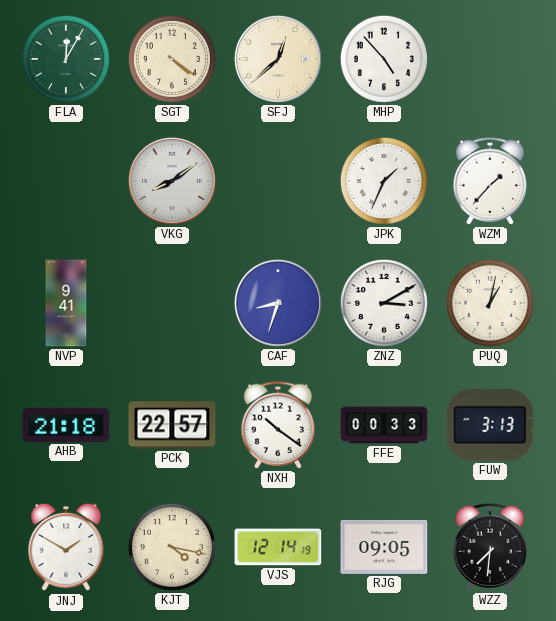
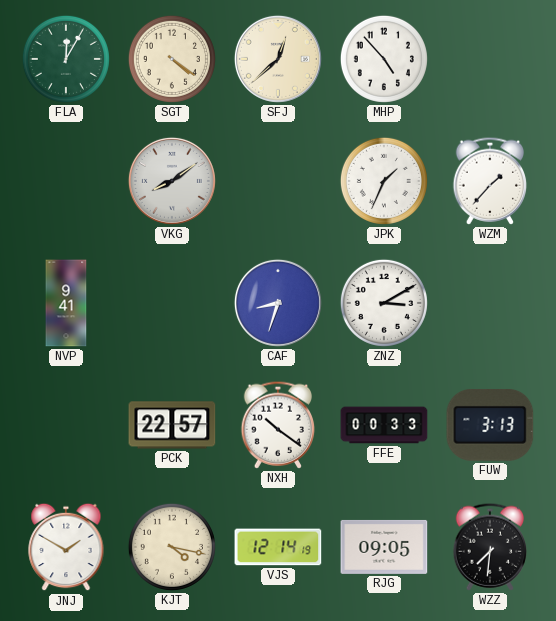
PUQ: 1:02 -> none (490, 303)
AHB: 21:18 -> none (66, 425)
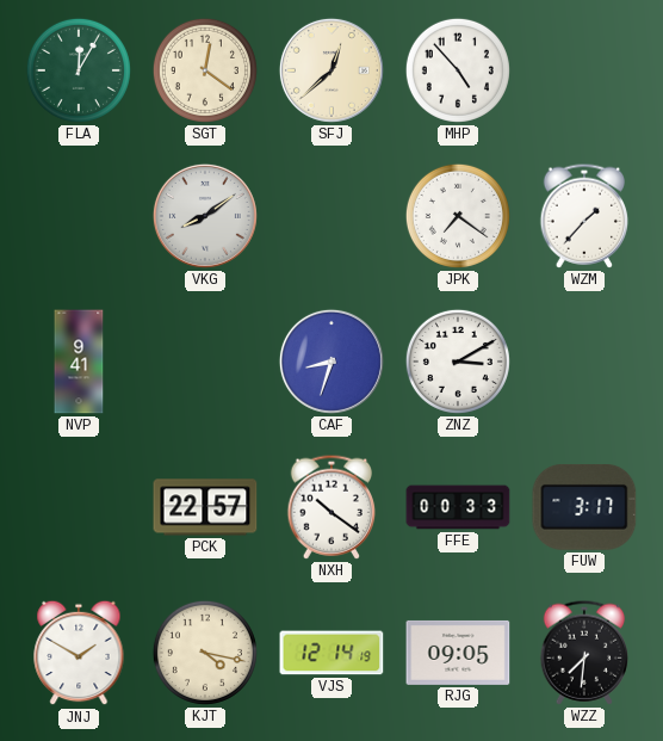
SGT: 4:21 -> 12:21 (205, 70)
JPK: 1:34 -> 7:21 (458, 216)
FUW: 3:13 -> 3:17 (584, 507)
